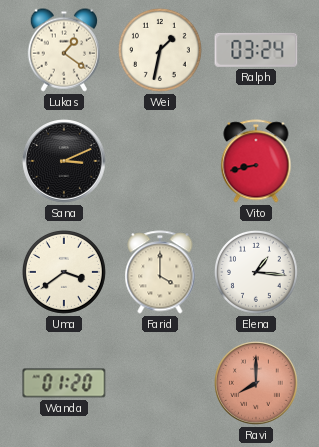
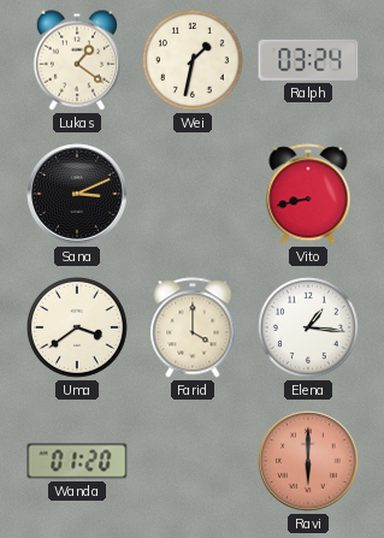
Ravi: 8:00 -> 6:00 (308, 461)
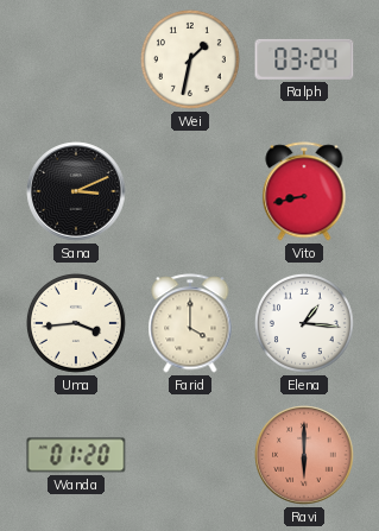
Lukas: 1:21 -> none (76, 60)
Uma: 3:39 -> 3:44 (76, 323)
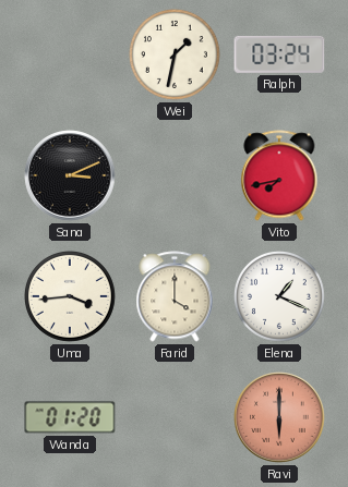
Vito: 8:43 -> 7:43 (279, 175)
Elena: 1:16 -> 1:19 (279, 296)
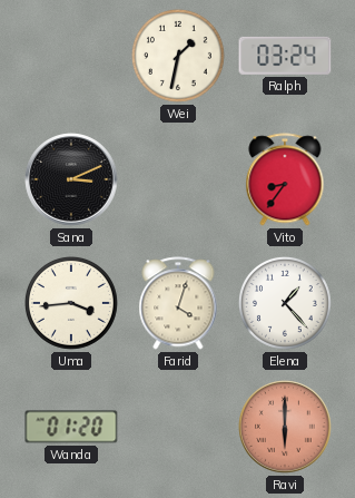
Vito: 7:43 -> 8:36 (285, 179)
Farid: 4:00 -> 4:03 (178, 303)
Elena: 1:19 -> 1:23 (285, 303)
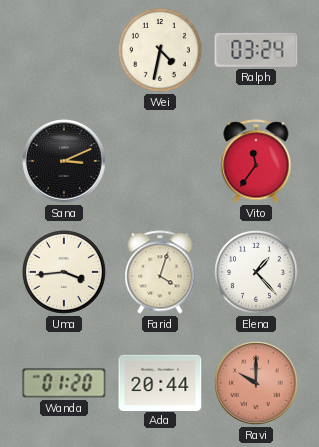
Wei: 1:32 -> 4:32 (160, 50)
Vito: 8:36 -> 11:36 (256, 161)
Ada: none -> 20:44 (160, 382)
Ravi: 6:00 -> 10:00 (256, 383)
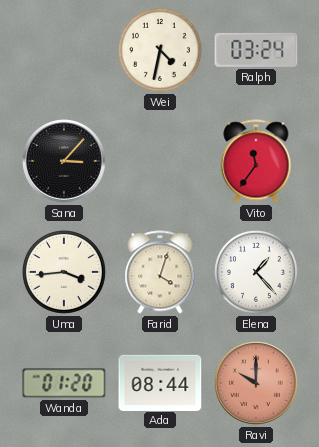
Sana: 3:11 -> 3:07 (64, 161)
Ada: 20:44 -> 08:44 (160, 382)
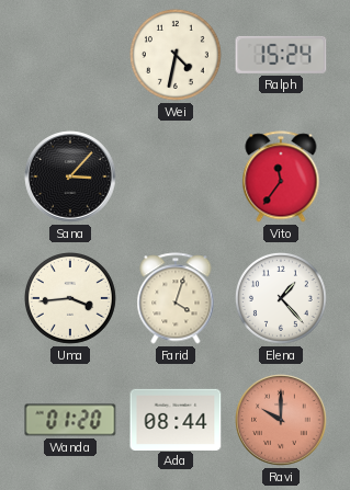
Ralph: 03:24 -> 15:24 (281, 55)
